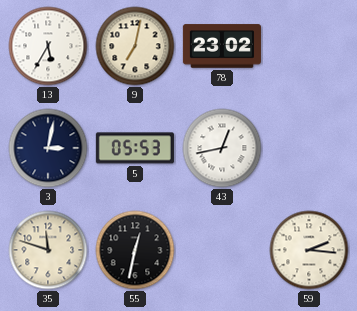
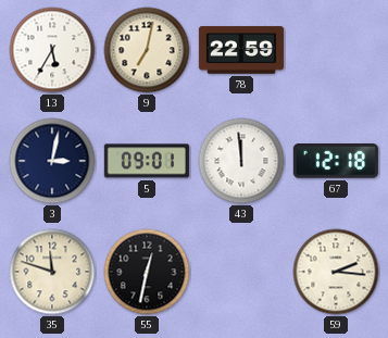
78: 23:02 -> 22:59 (241, 50)
5: 05:53 -> 09:01 (147, 161)
43: 12:43 -> 11:59 (241, 161)
67: none -> 12:18 (336, 162)
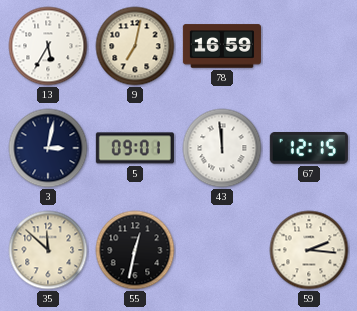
78: 22:59 -> 16:59 (222, 46)
67: 12:18 -> 12:15 (309, 149)
35: 11:48 -> 11:52 (48, 250)
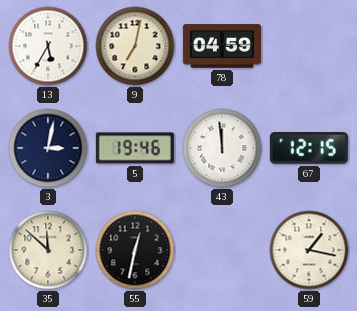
78: 16:59 -> 04:59 (222, 46)
5: 09:01 -> 19:46 (135, 148)
59: 2:16 -> 1:17 (309, 250)
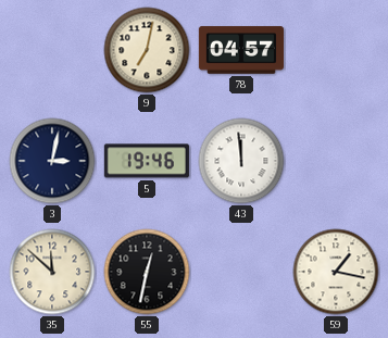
13: 5:35 -> none (48, 46)
78: 04:59 -> 04:57 (241, 50)
67: 12:15 -> none (309, 149)
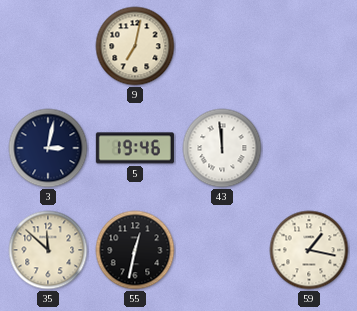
78: 04:57 -> none (241, 50)
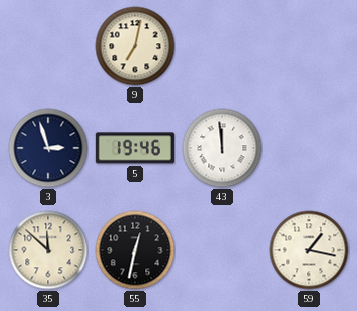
3: 3:02 -> 2:57 (48, 148)
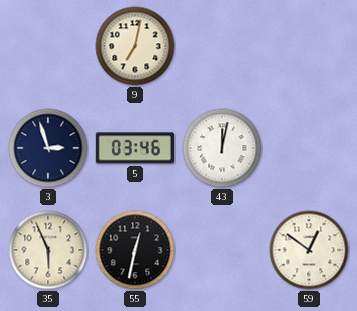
5: 19:46 -> 03:46 (135, 148)
43: 11:59 -> 12:02 (222, 148)
35: 11:52 -> 5:56 (48, 250)
59: 1:17 -> 12:51 (309, 250)
